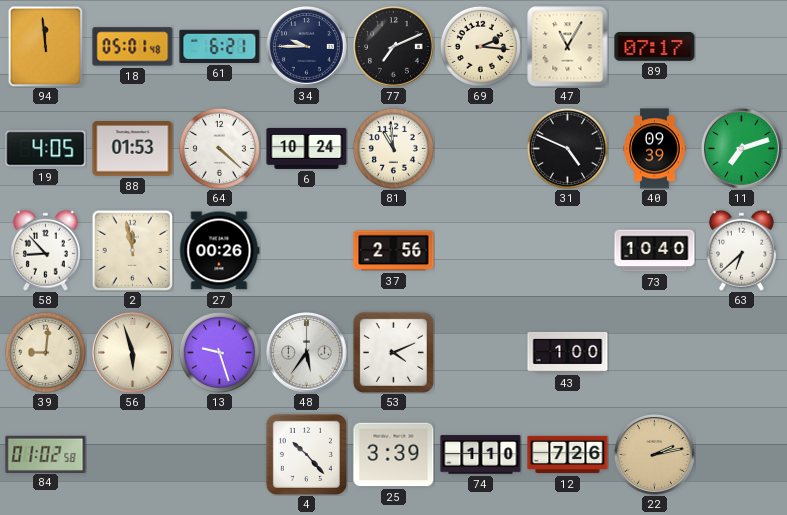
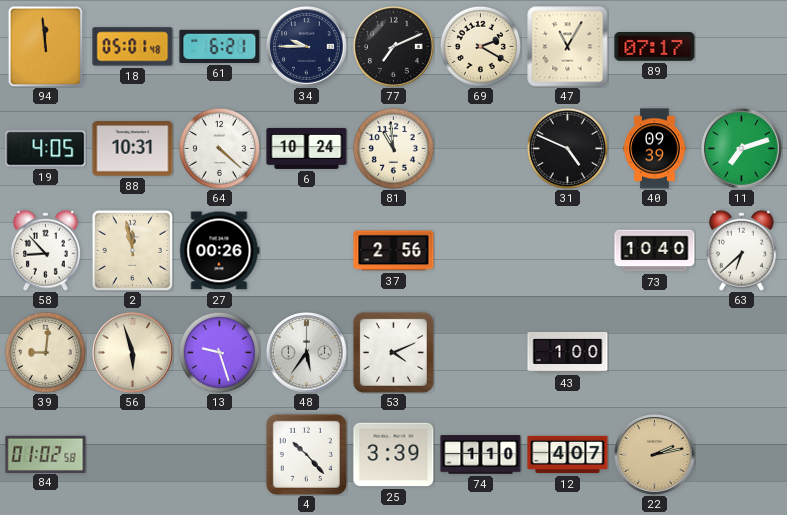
69: 2:16 -> 2:20 (480, 46)
88: 01:53 -> 10:31 (133, 149)
12: 7:26 -> 4:07 (568, 455)
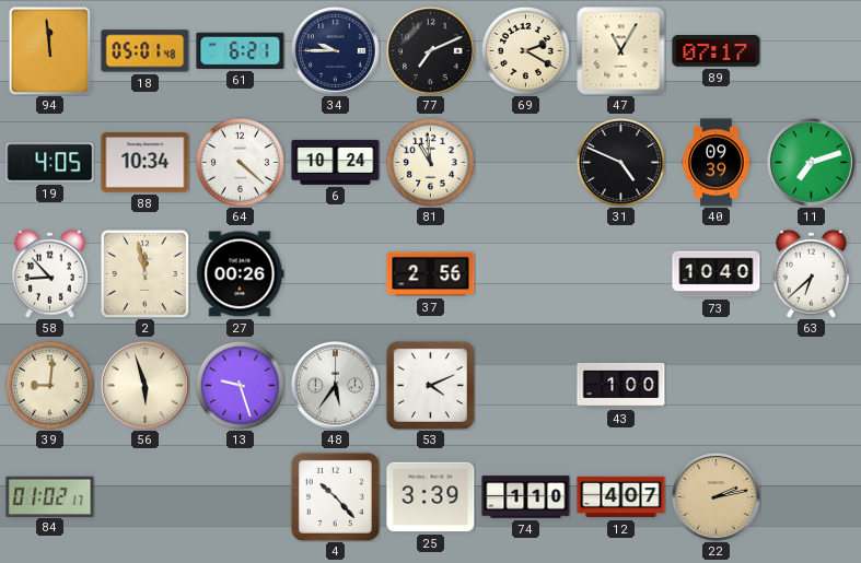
88: 10:31 -> 10:34 (146, 163)
84: 01:02:58 -> 01:02:17 (50, 496)
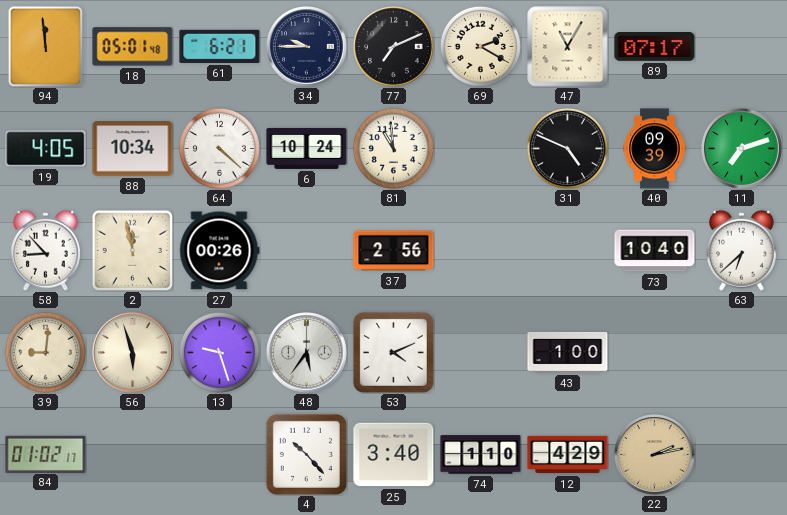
25: 3:39 -> 3:40 (394, 455)
12: 4:07 -> 4:29 (568, 455)
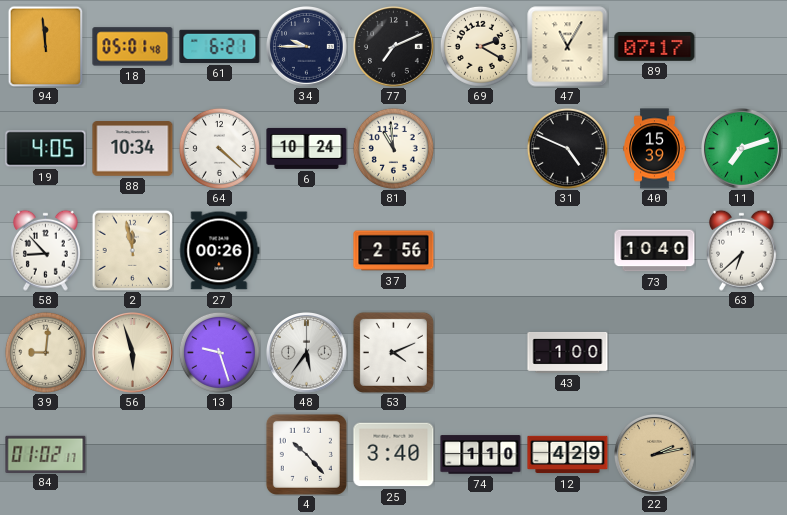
40: 09:39 -> 15:39 (655, 149)
